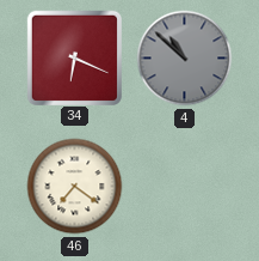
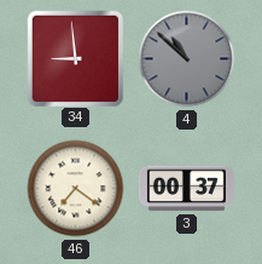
34: 6:19 -> 8:59 (75, 58)
3: none -> 00:37 (186, 189)
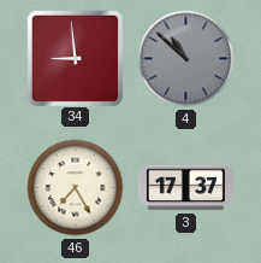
46: 7:21 -> 7:25 (76, 188)
3: 00:37 -> 17:37 (185, 188)
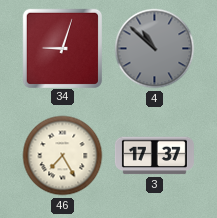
34: 8:59 -> 9:03 (62, 48)
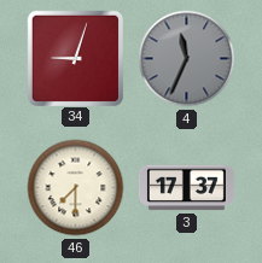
4: 10:52 -> 11:34 (187, 59)
46: 7:25 -> 7:30 (76, 188)
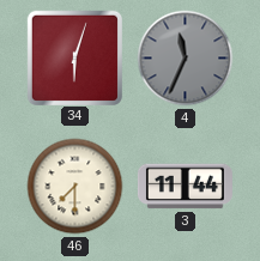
34: 9:03 -> 6:03 (74, 57)
3: 17:37 -> 11:44 (185, 187)
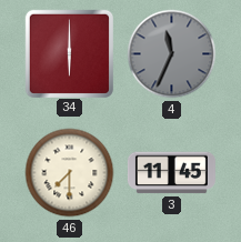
34: 6:03 -> 6:00 (69, 53)
3: 11:44 -> 11:45 (171, 173)
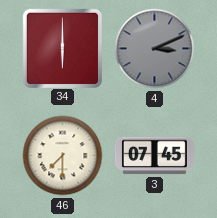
4: 11:34 -> 3:11 (155, 49)
3: 11:45 -> 07:45 (154, 156)
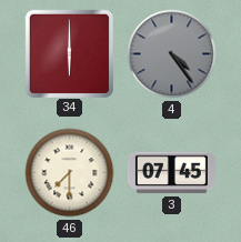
4: 3:11 -> 4:24 (172, 54)
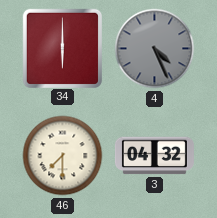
4: 4:24 -> 4:26 (155, 49)
3: 07:45 -> 04:32 (154, 156)
